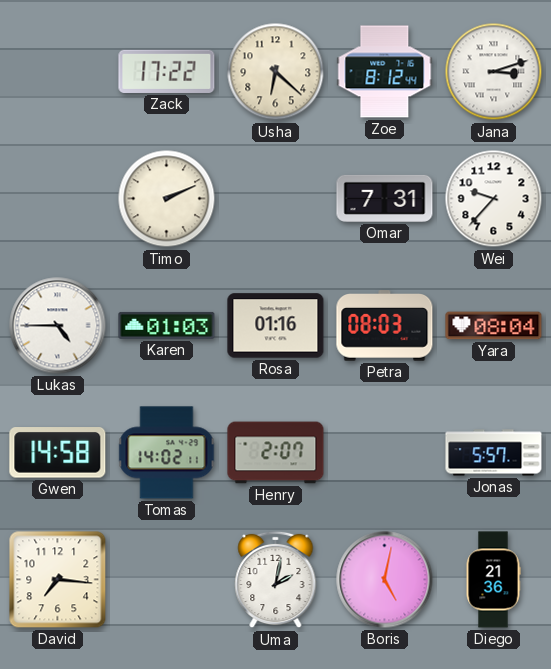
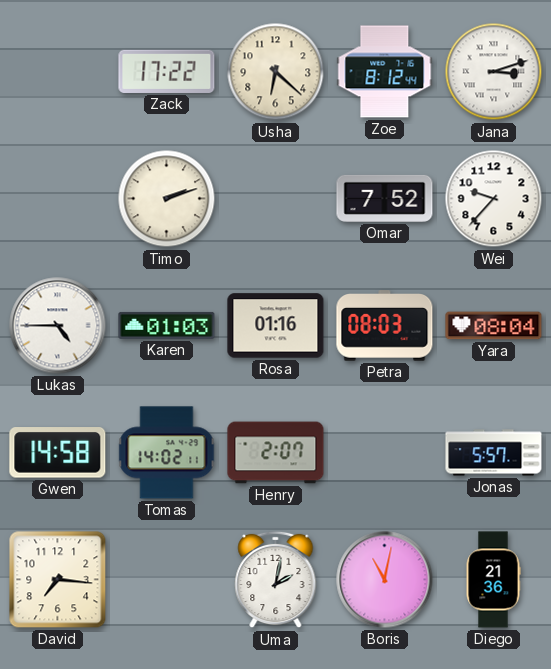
Timo: 2:11 -> 2:12 (167, 199)
Omar: 7:31 -> 7:52 (385, 198)
Boris: 5:02 -> 11:02 (385, 580)
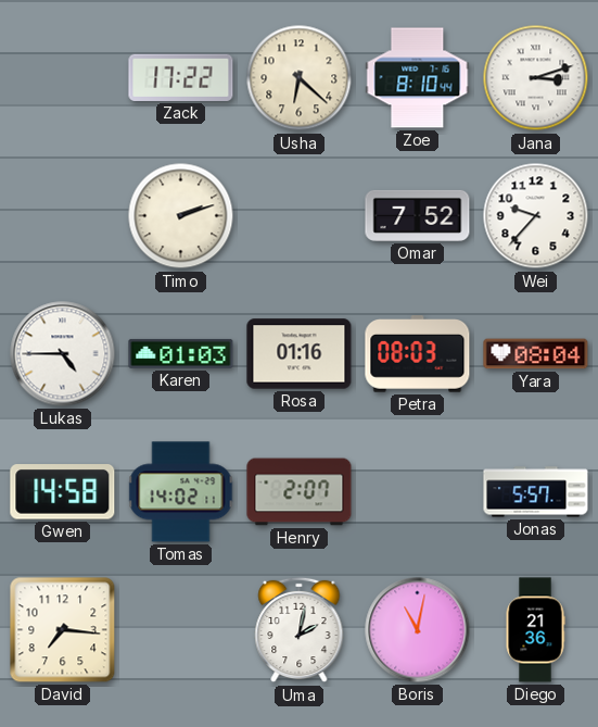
Zoe: 8:12 -> 8:10 (418, 78)
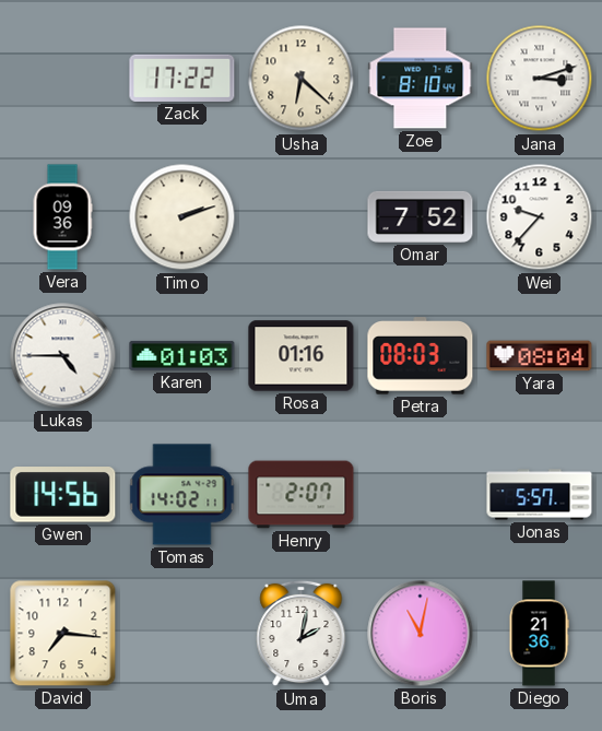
Vera: none -> 09:36 (62, 217)
Gwen: 14:58 -> 14:56 (63, 495)
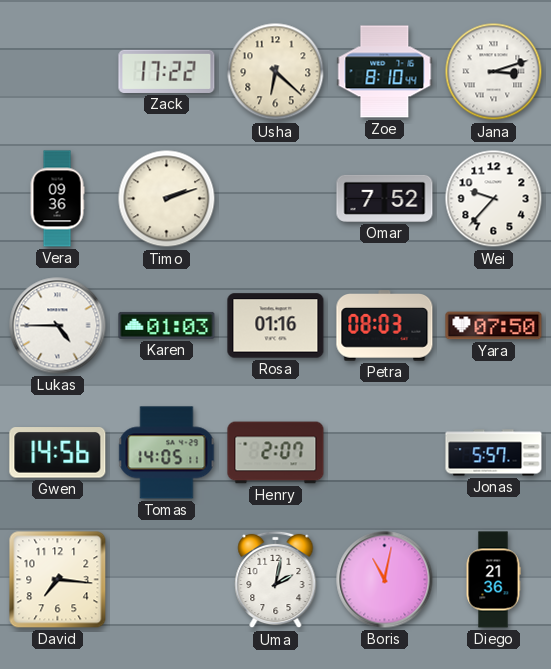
Yara: 08:04 -> 07:50 (494, 326)
Tomas: 14:02 -> 14:05 (167, 453)
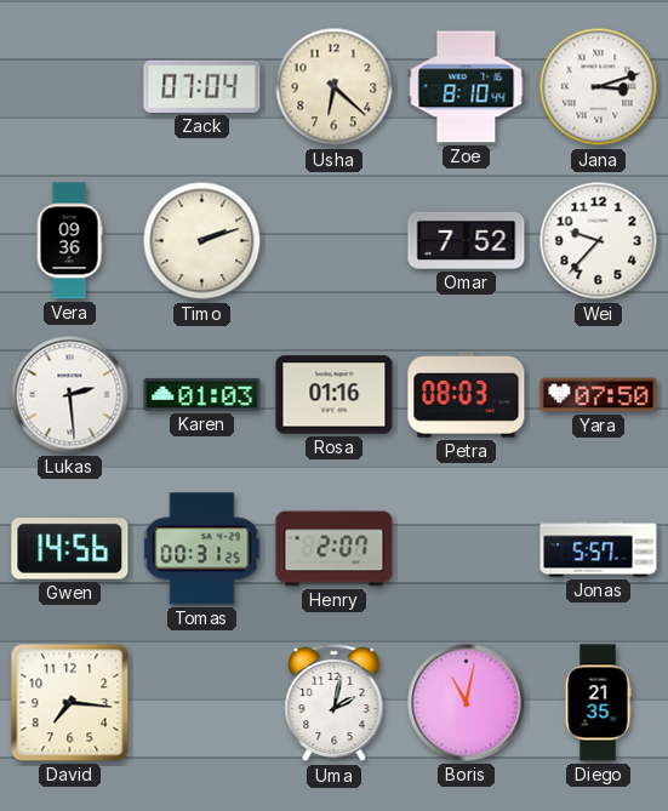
Zack: 17:22 -> 07:04 (202, 86)
Lukas: 4:45 -> 2:29 (70, 395)
Tomas: 14:05 -> 00:31 (202, 549)
Diego: 21:36 -> 21:35 (598, 703)
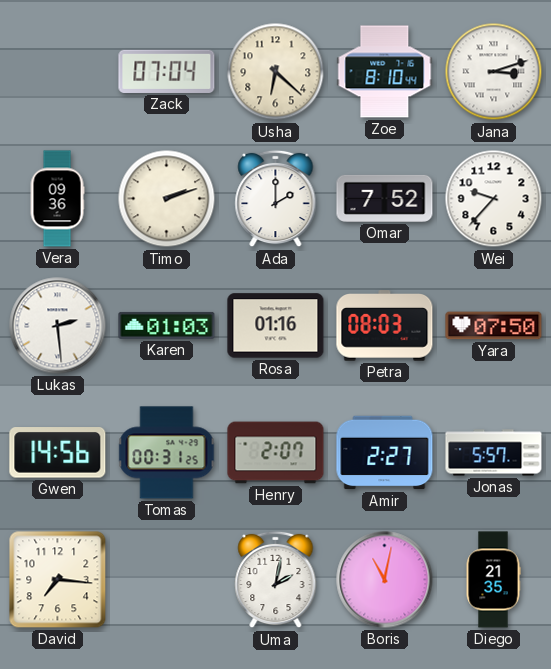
Ada: none -> 2:00 (276, 199)
Amir: none -> 2:27 (385, 453)
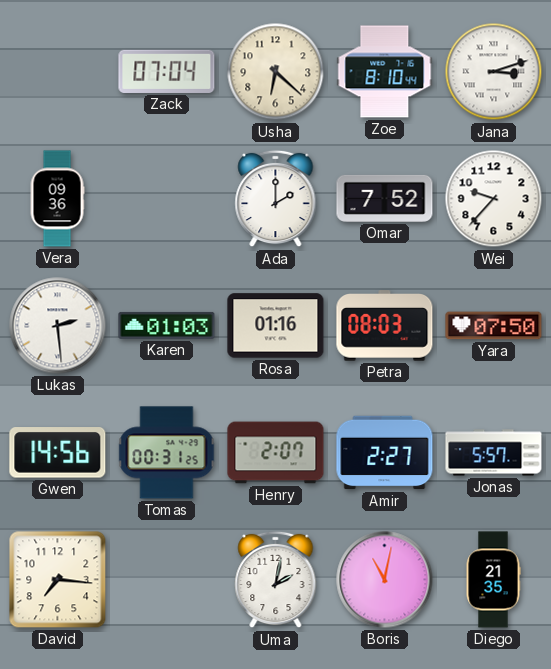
Timo: 2:12 -> none (167, 199)
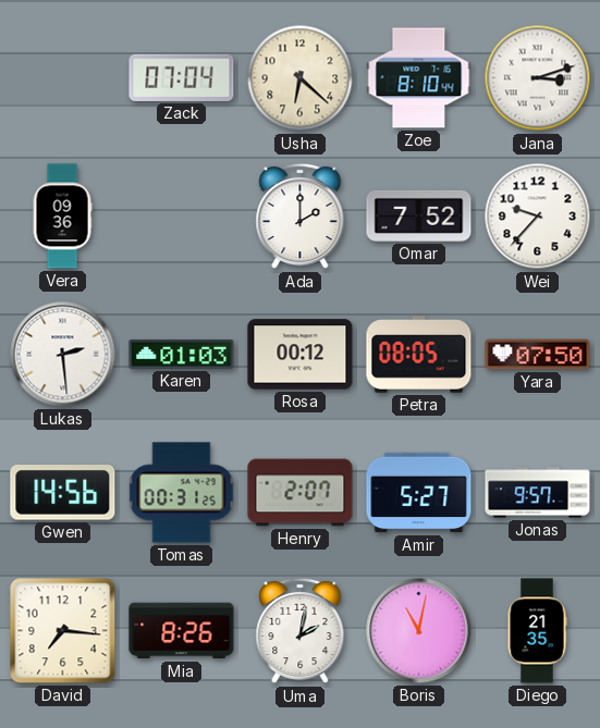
Rosa: 01:16 -> 00:12 (301, 355)
Petra: 08:03 -> 08:05 (419, 355)
Amir: 2:27 -> 5:27 (419, 493)
Jonas: 5:57 -> 9:57 (538, 493)
Mia: none -> 8:26 (182, 631)
